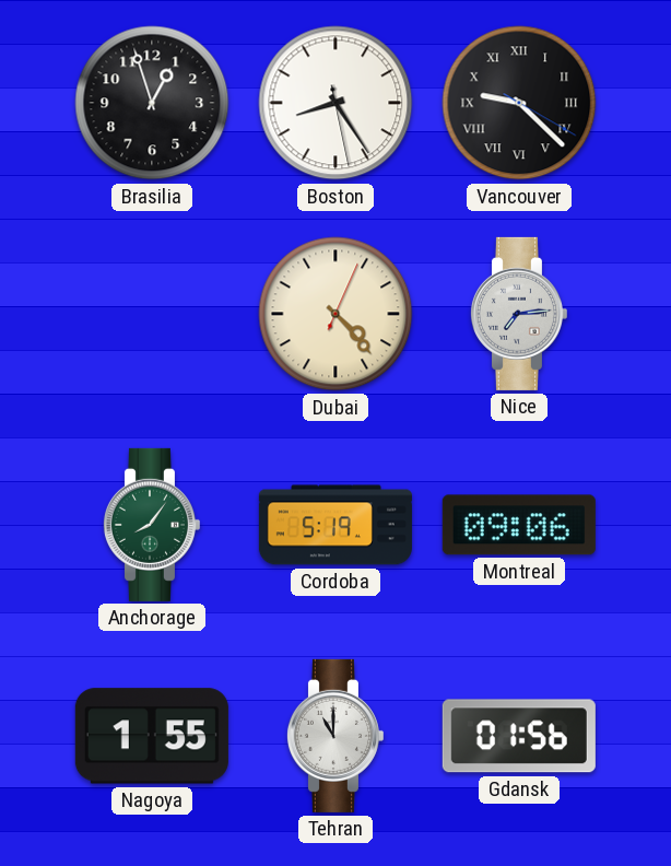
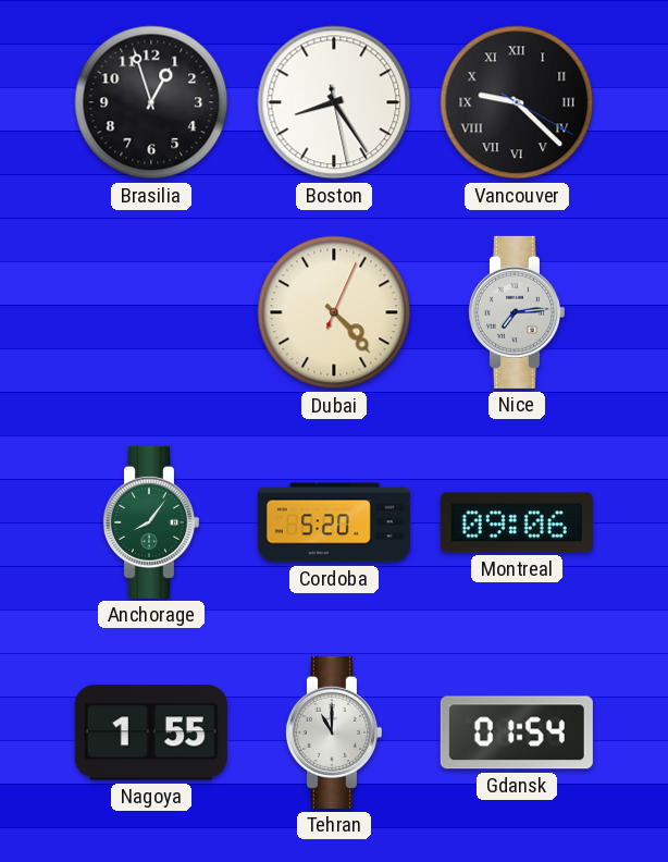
Cordoba: 5:19 -> 5:20 (334, 522)
Gdansk: 01:56 -> 01:54 (517, 732)
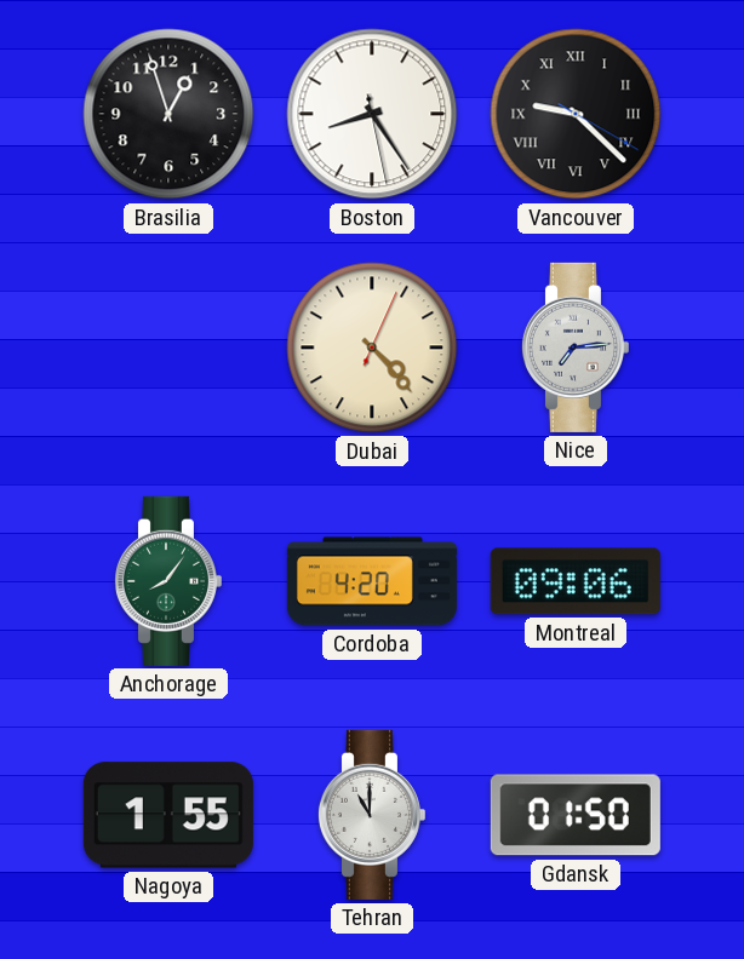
Cordoba: 5:20 -> 4:20 (372, 581)
Gdansk: 01:54 -> 01:50 (576, 815)
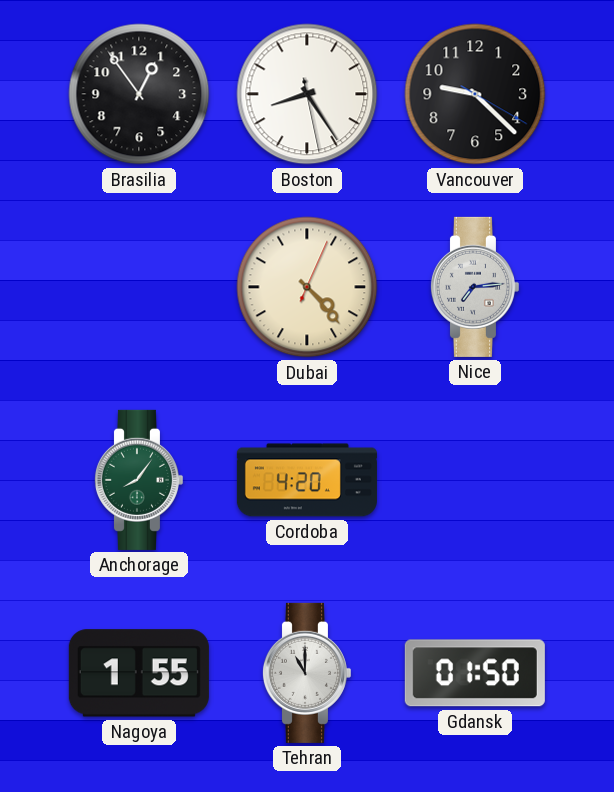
Brasilia: 12:57 -> 12:54 (139, 94)
Vancouver numerals: Roman -> Arabic (475, 94)
Montreal: 09:06 -> none (576, 581)
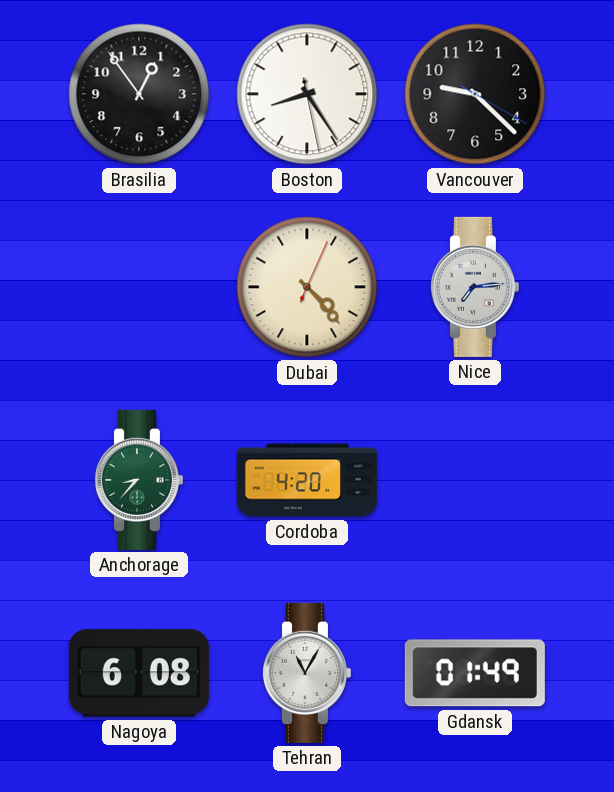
Anchorage: 8:06 -> 8:37 (138, 480)
Nagoya: 1:55 -> 6:08 (139, 673)
Tehran: 11:00 -> 11:05 (306, 673)
Gdansk: 01:50 -> 01:49 (475, 673)
